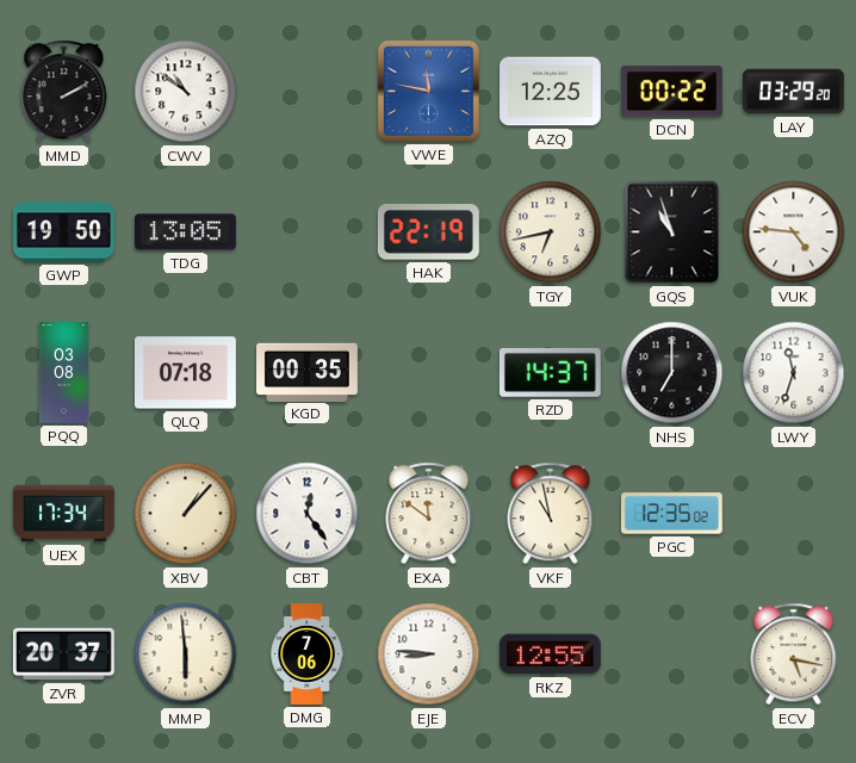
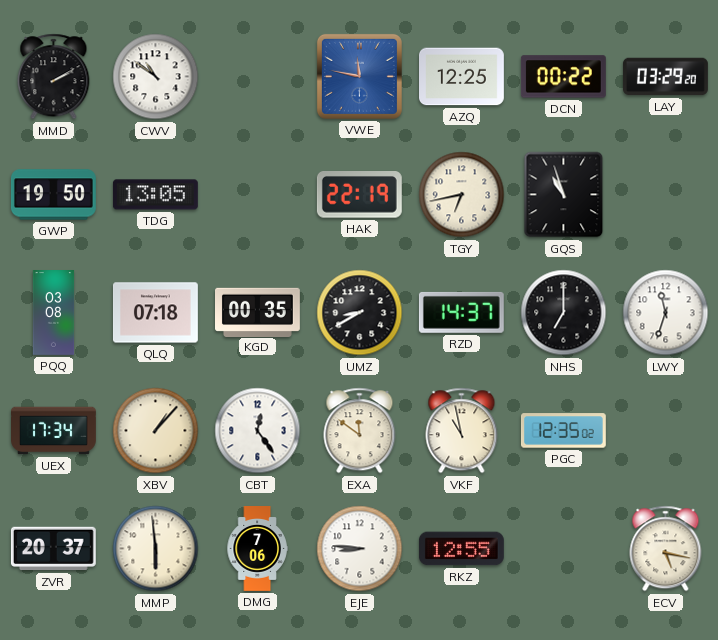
VUK: 4:46 -> none (794, 232)
UMZ: none -> 8:40 (360, 313)
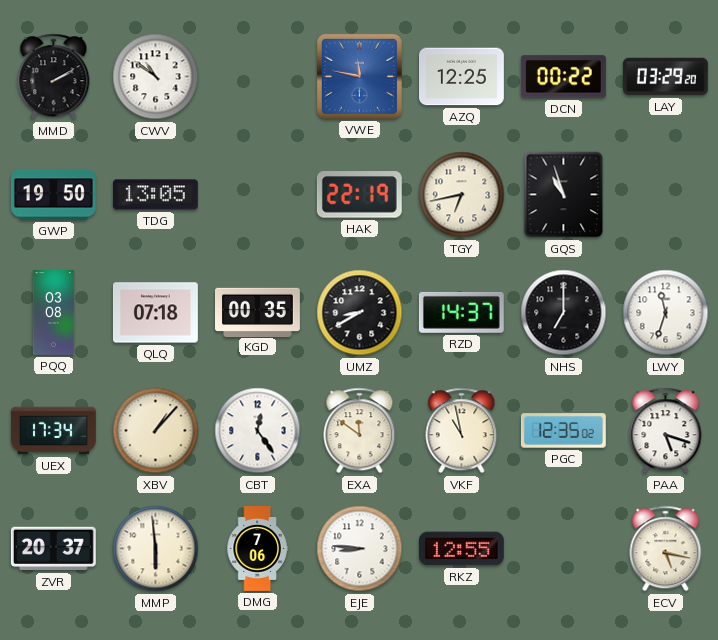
PAA: none -> 5:18 (666, 431)
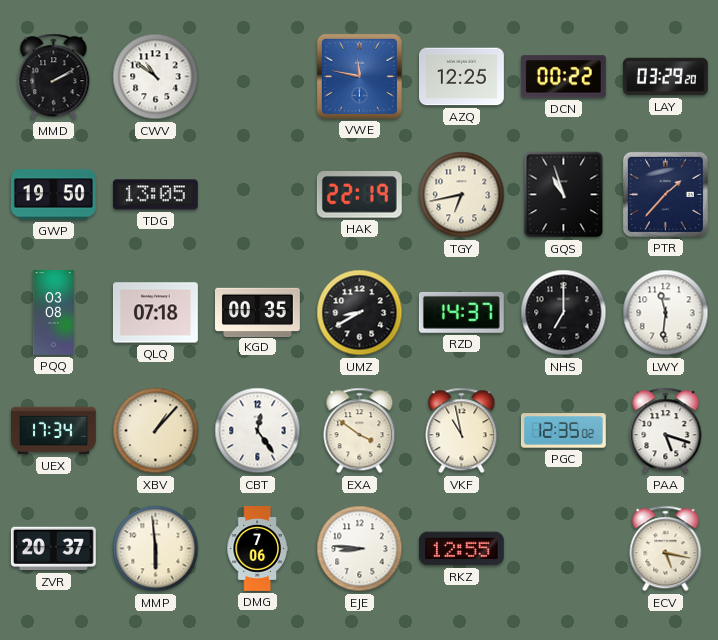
PTR: none -> 1:37 (665, 194)
LWY: 11:33 -> 11:31 (666, 313)
EXA: 11:51 -> 3:51 (360, 431)
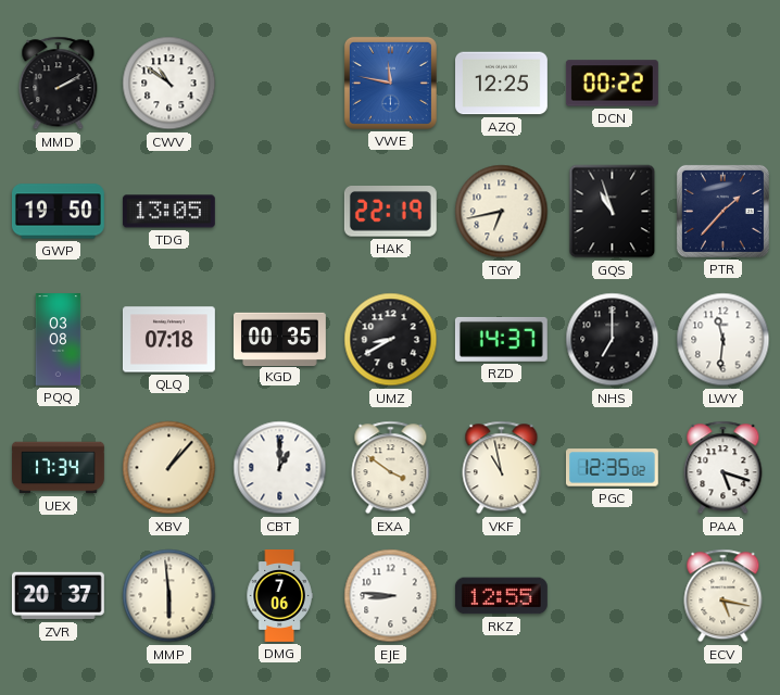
LAY: 03:29 -> none (665, 77)
CBT: 12:24 -> 1:00 (280, 468)
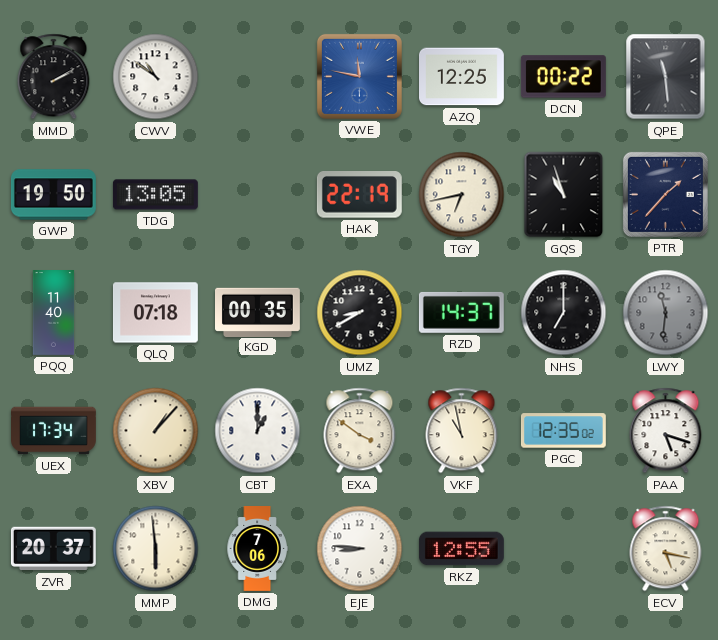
QPE: none -> 11:29 (666, 77)
PQQ: 03:08 -> 11:40 (54, 313)
LWY dial: white -> grey (666, 313)
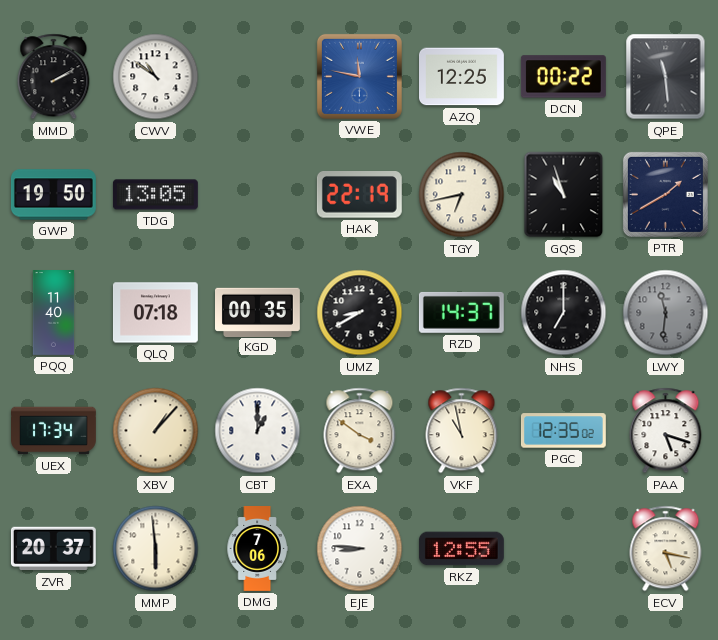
PTR: 1:37 -> 1:40 (665, 194)
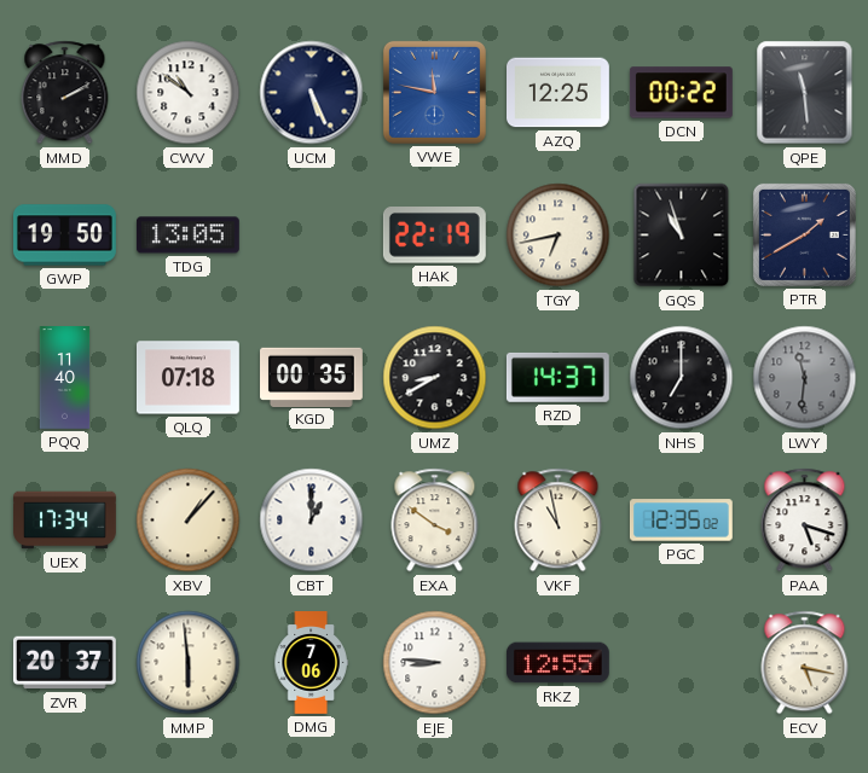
UCM: none -> 5:26 (312, 93)
